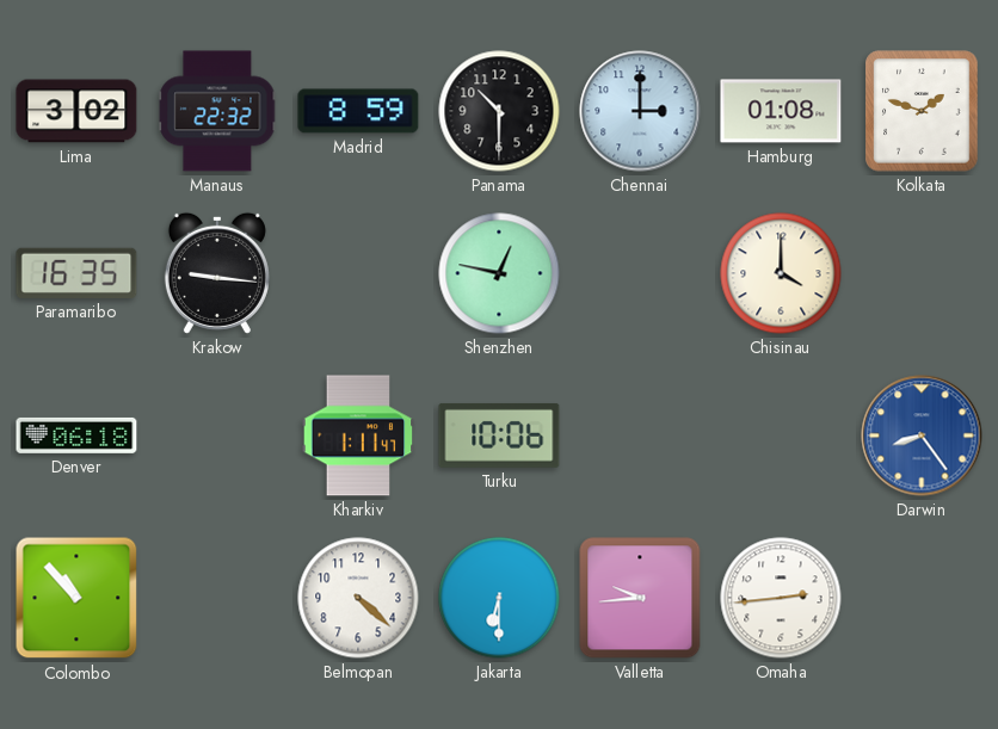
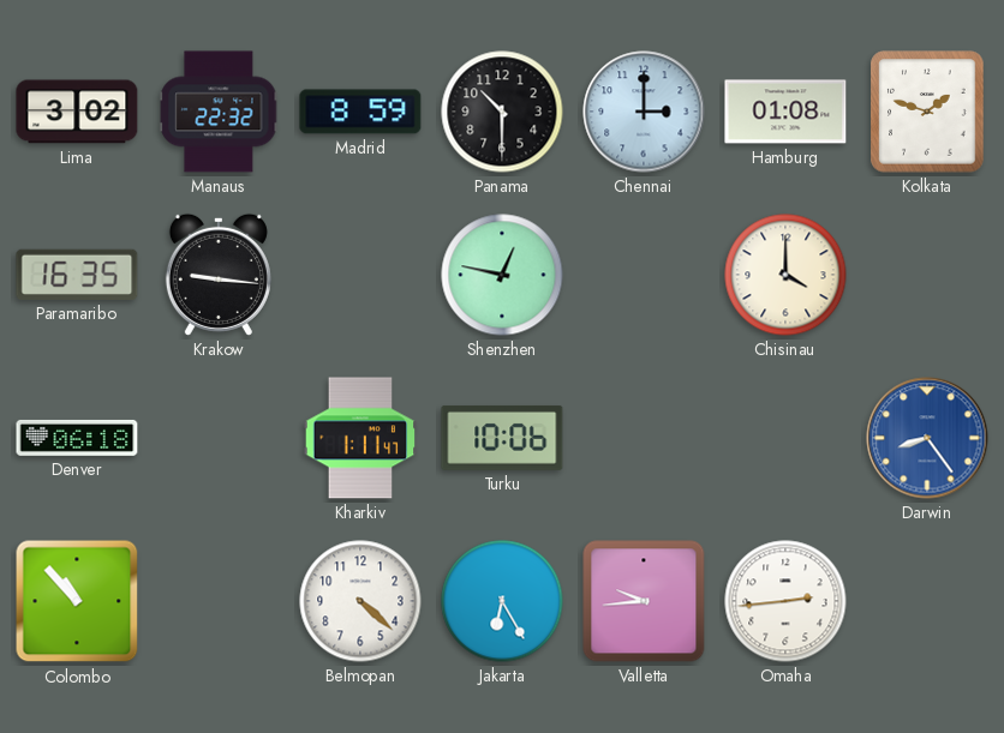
Jakarta: 6:30 -> 6:25 (502, 601)
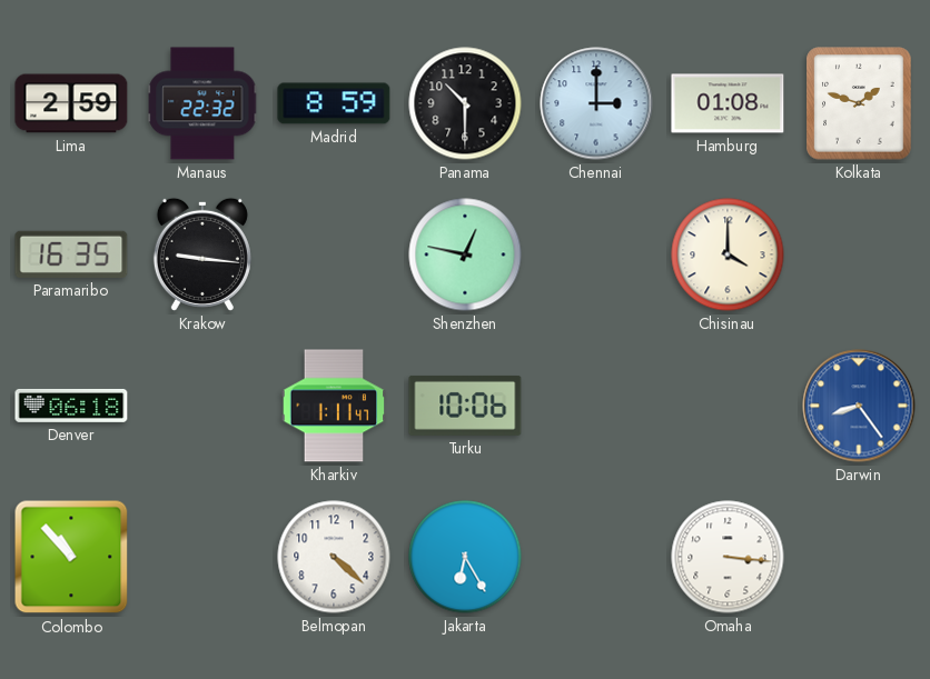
Lima: 3:02 -> 2:59 (71, 103)
Valletta: 9:44 -> none (644, 601)
Omaha: 2:44 -> 3:16 (728, 557)
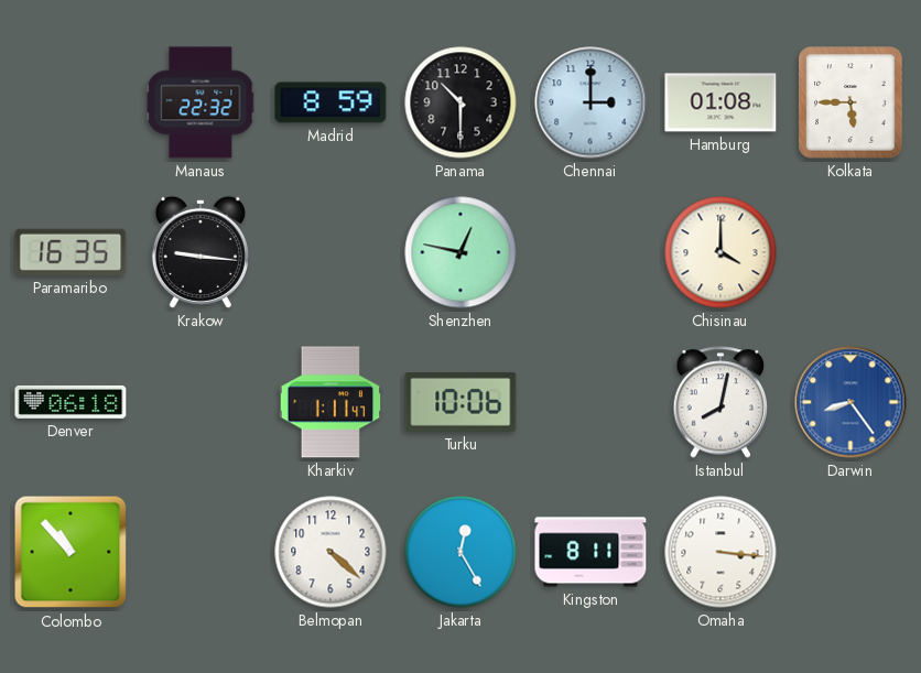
Lima: 2:59 -> none (71, 103)
Kolkata: 1:48 -> 5:45 (850, 102)
Istanbul: none -> 8:02 (720, 402)
Jakarta: 6:25 -> 12:25 (460, 552)
Kingston: none -> 8:11 (590, 552)
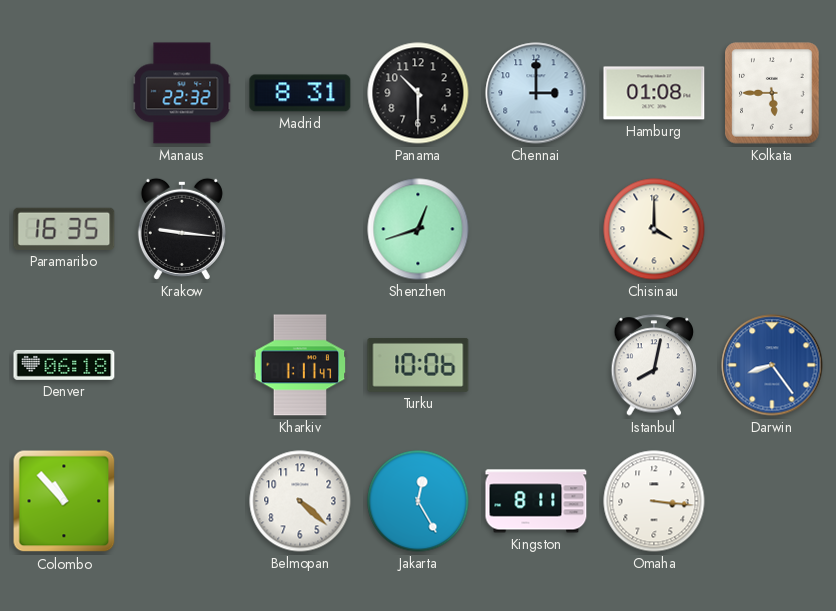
Madrid: 8:59 -> 8:31 (300, 93)
Shenzhen: 12:47 -> 12:42 (418, 229)
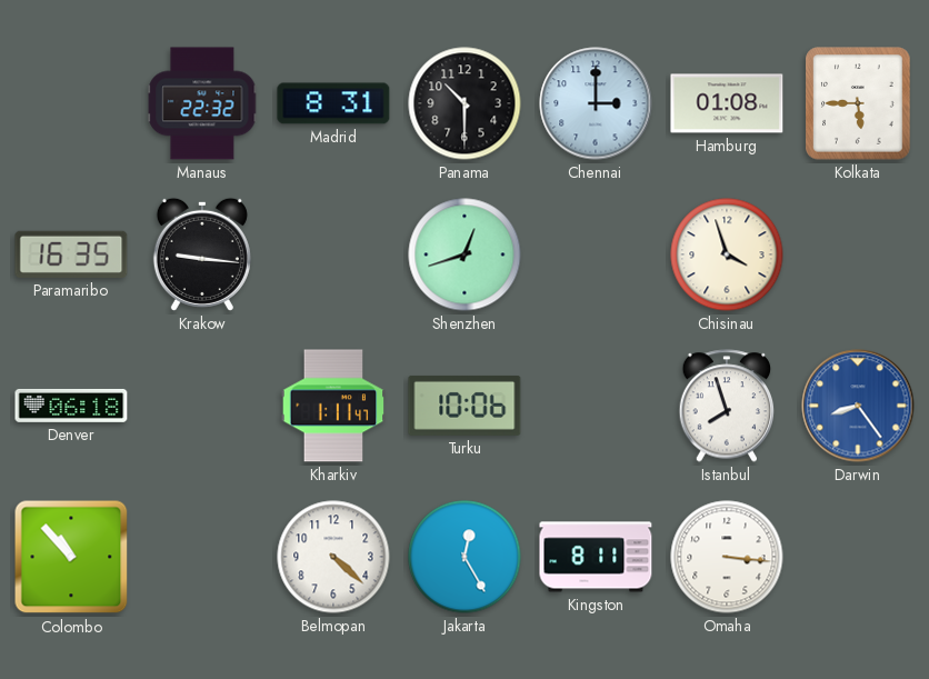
Chisinau: 4:00 -> 3:57 (727, 254)
Istanbul: 8:02 -> 7:57 (727, 406)
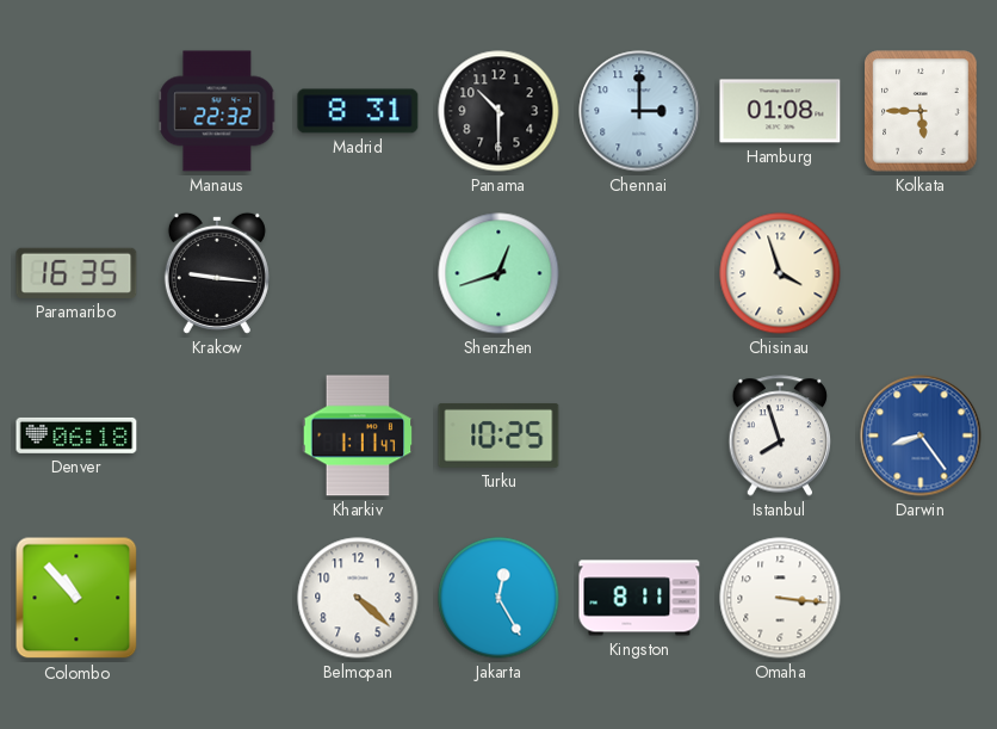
Turku: 10:06 -> 10:25 (498, 435)
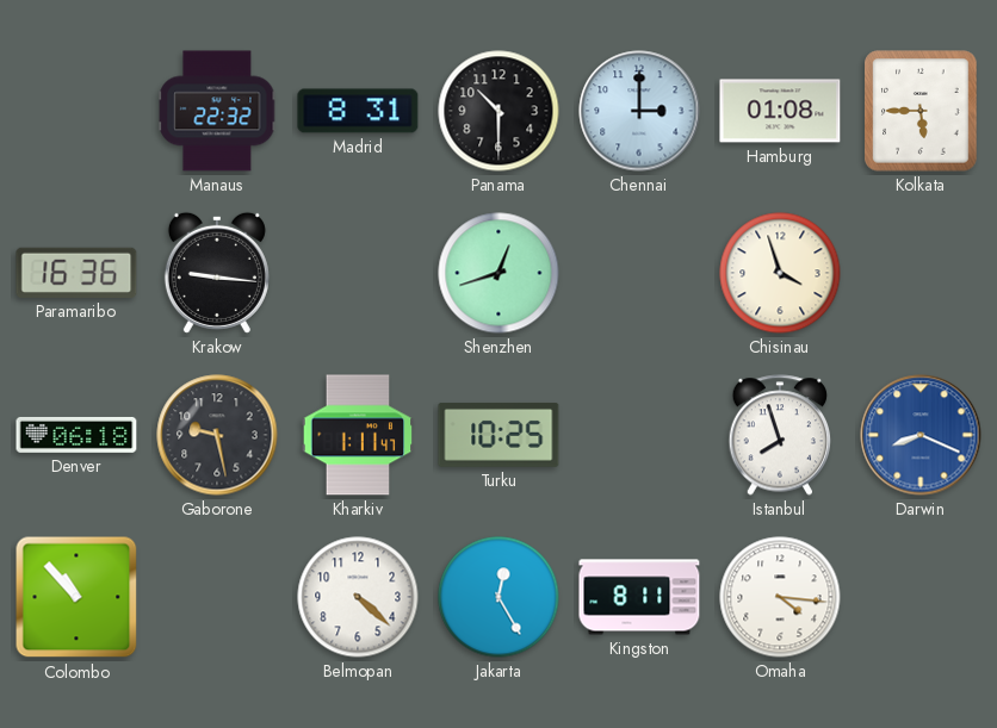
Paramaribo: 16:35 -> 16:36 (76, 273)
Gaborone: none -> 9:28 (217, 435)
Darwin: 8:24 -> 8:19 (921, 435)
Omaha: 3:16 -> 4:16 (780, 597)
